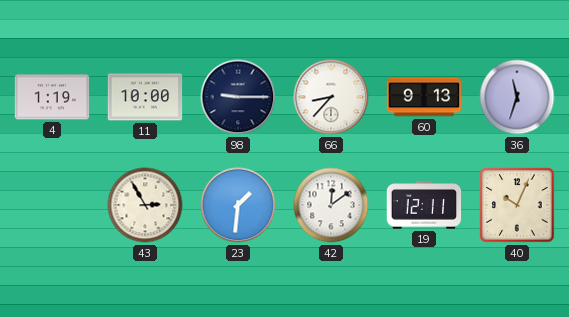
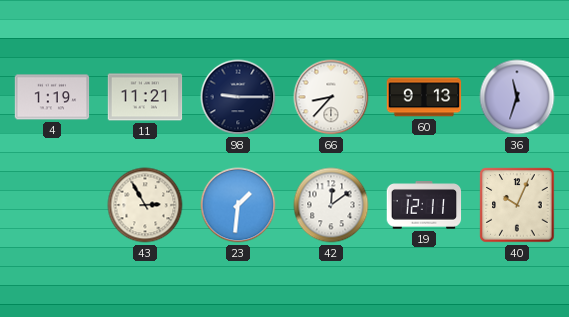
11: 10:00 -> 11:21 (145, 97)
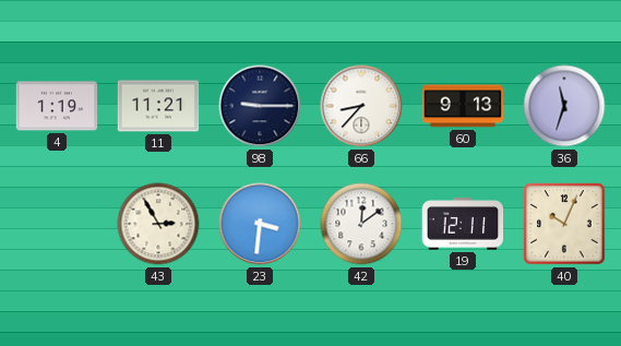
23: 1:31 -> 3:31 (260, 224)
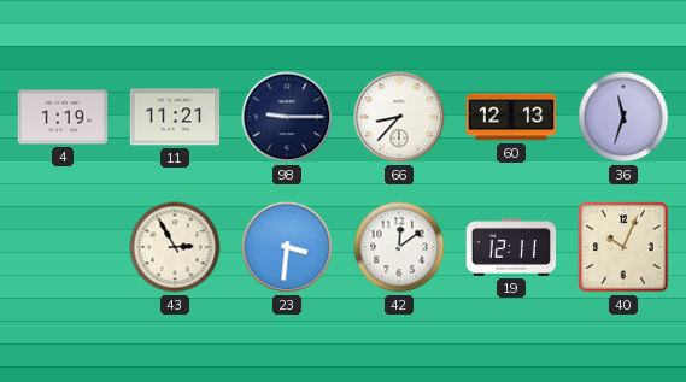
60: 9:13 -> 12:13 (511, 117)
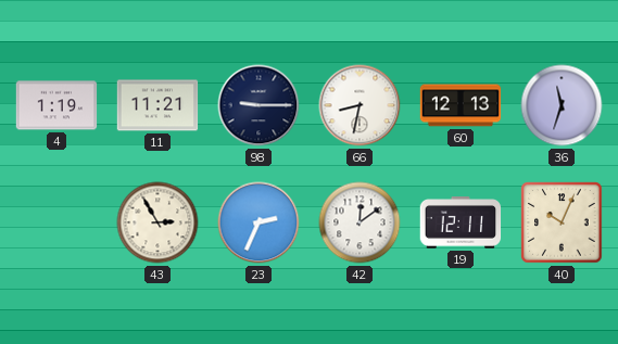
66: 8:37 -> 8:32 (360, 105)
23: 3:31 -> 2:34 (258, 222)
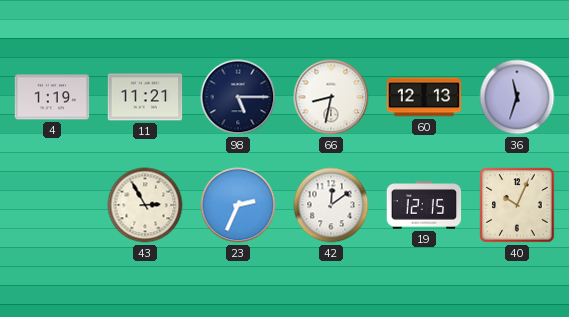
98: 9:15 -> 5:15 (238, 97)
19: 12:11 -> 12:15 (424, 205)
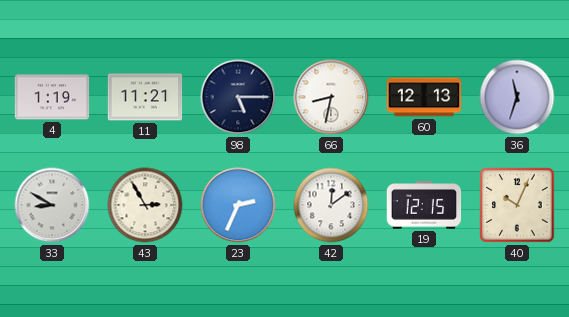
33: none -> 8:50 (52, 205)
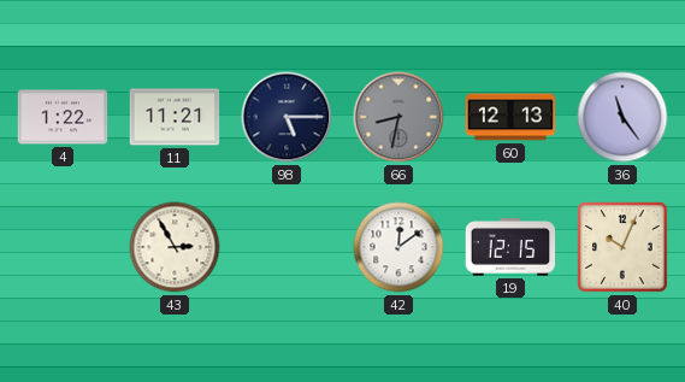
4: 1:19 -> 1:22 (63, 117)
66 dial: white -> grey (398, 117)
36: 11:33 -> 11:24 (622, 117)
33: 8:50 -> none (52, 205)
23: 2:34 -> none (238, 205)
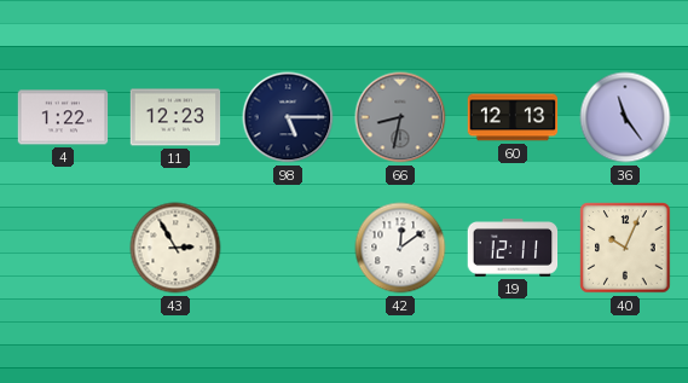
11: 11:21 -> 12:23 (175, 117)
19: 12:15 -> 12:11 (513, 248)
